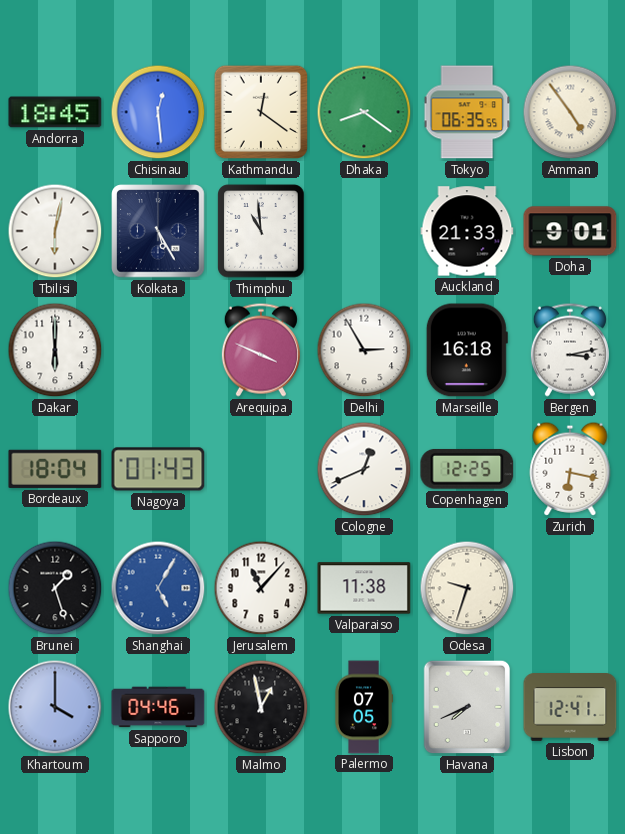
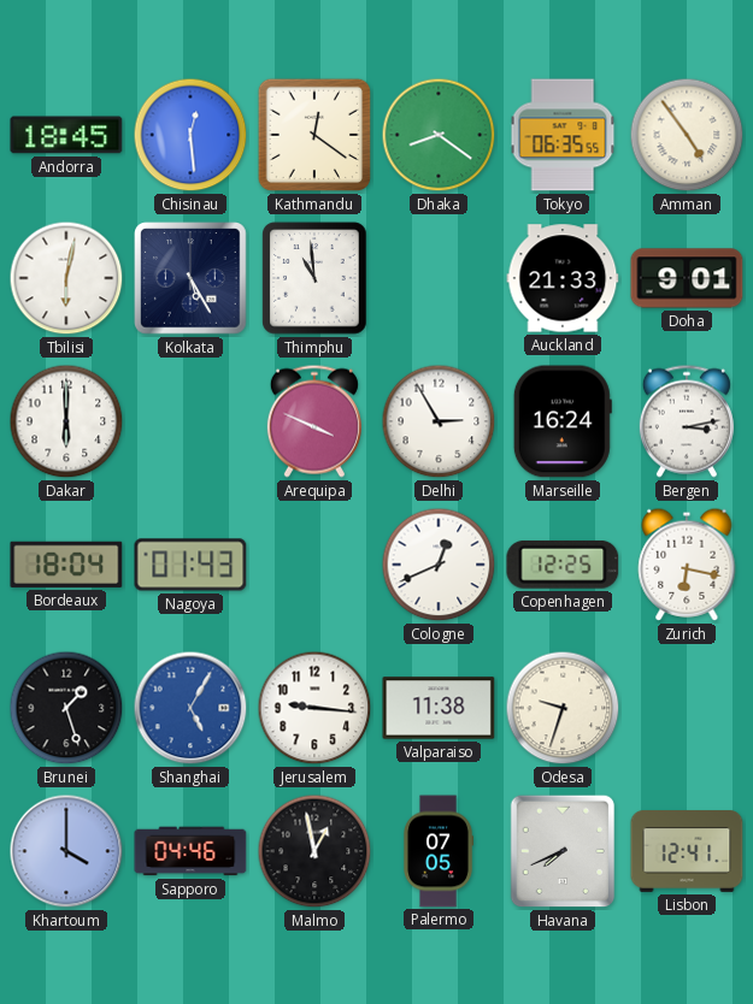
Marseille: 16:18 -> 16:24 (563, 421)
Jerusalem: 11:07 -> 9:16 (314, 708)
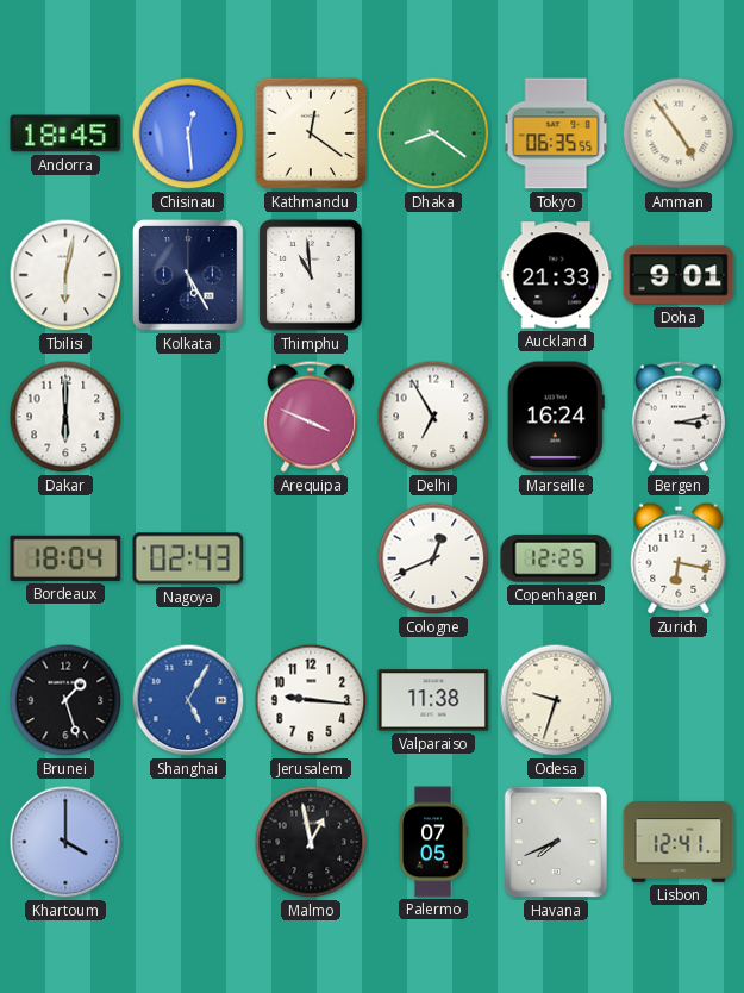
Delhi: 2:55 -> 6:55 (433, 417)
Nagoya: 01:43 -> 02:43 (188, 558)
Sapporo: 04:46 -> none (190, 851)
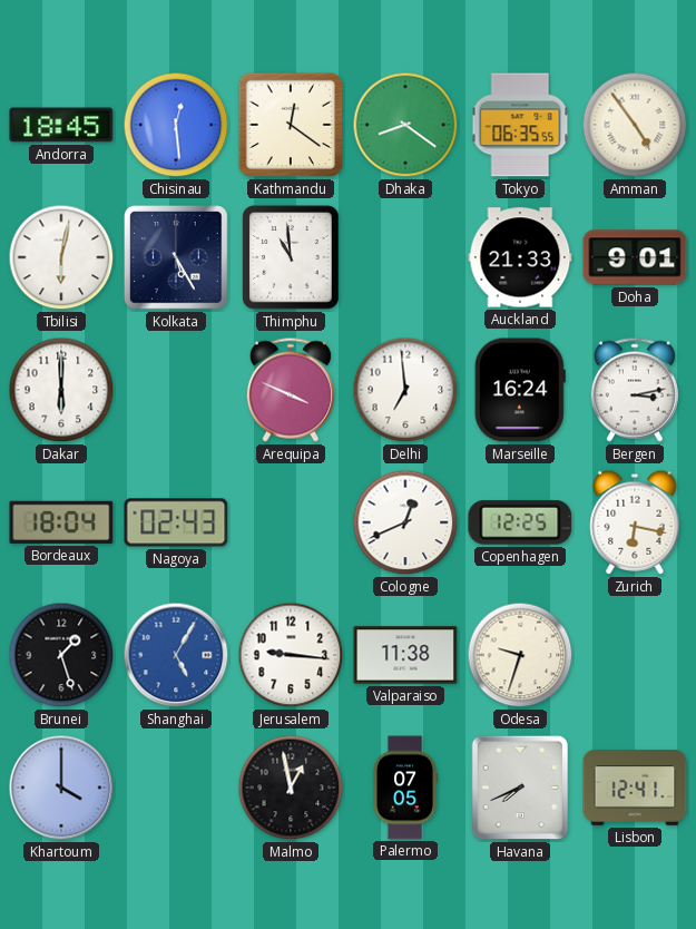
Delhi: 6:55 -> 6:59 (405, 390)
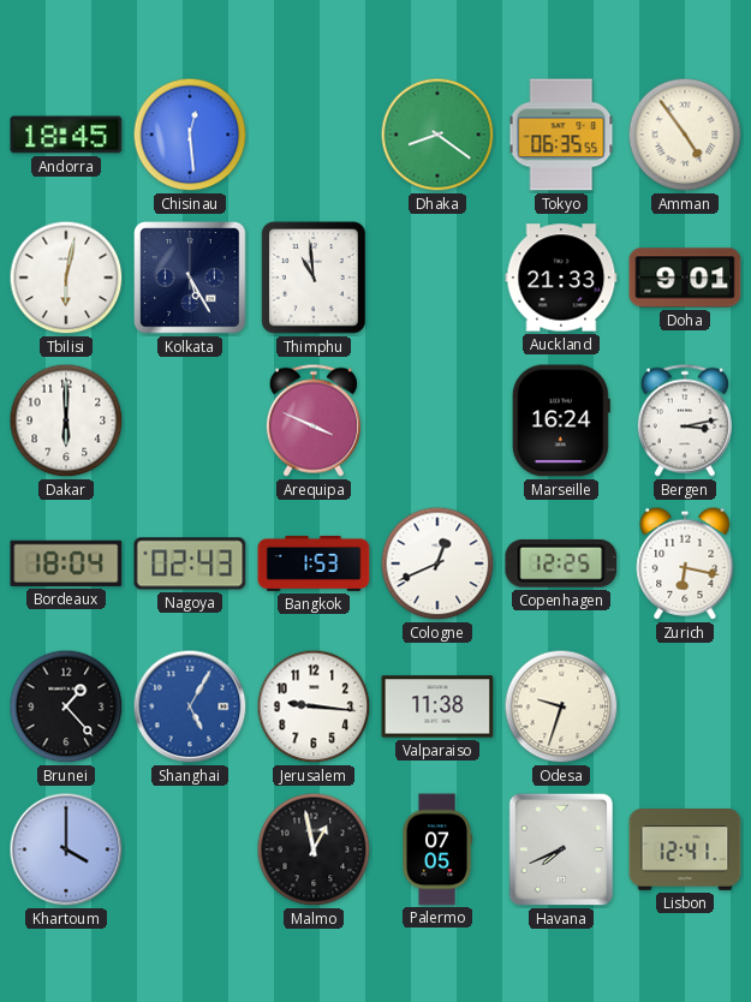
Kathmandu: 12:21 -> none (291, 125)
Delhi: 6:59 -> none (405, 390)
Bangkok: none -> 1:53 (314, 563)
Brunei: 1:27 -> 1:23 (66, 706)
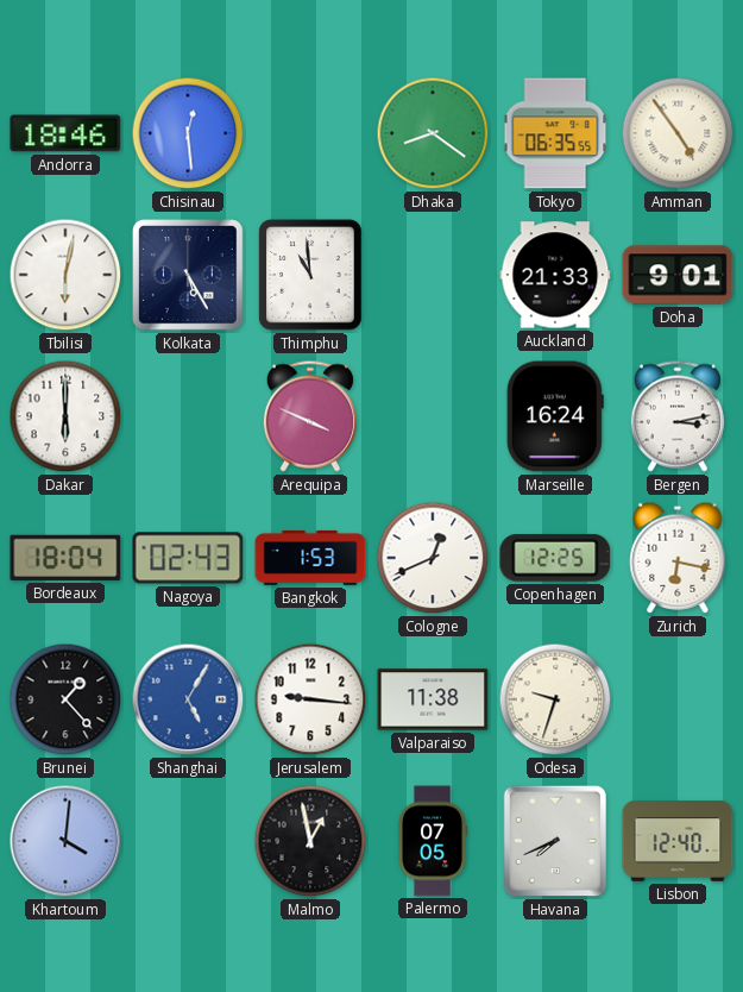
Andorra: 18:45 -> 18:46 (65, 133)
Khartoum: 4:00 -> 4:01 (65, 841)
Lisbon: 12:41 -> 12:40 (678, 842)
